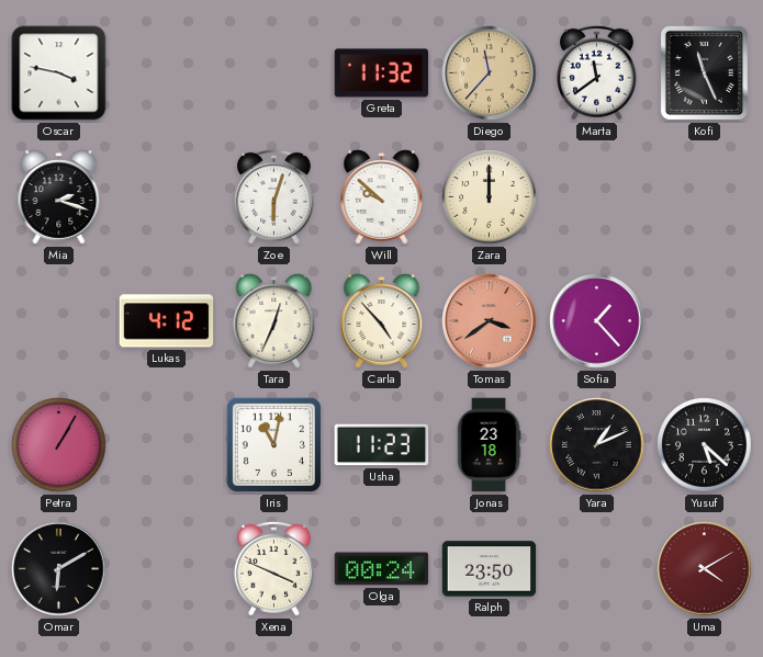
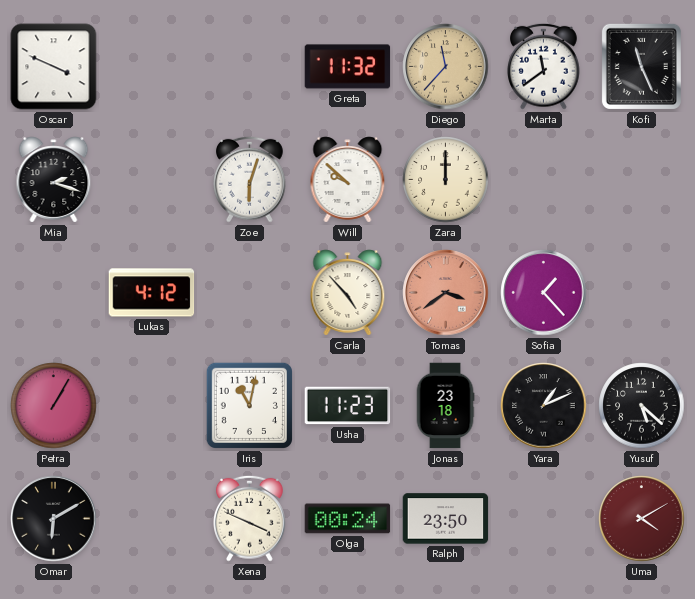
Oscar: 3:47 -> 3:49 (54, 67)
Tara: 12:34 -> none (274, 321)
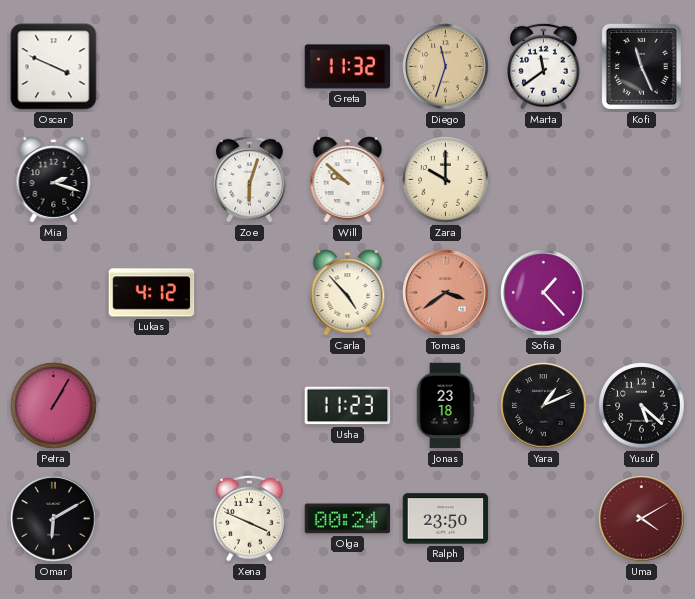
Diego: 11:37 -> 11:33 (446, 67)
Zara: 12:00 -> 10:00 (446, 180)
Iris: 11:02 -> none (249, 405)
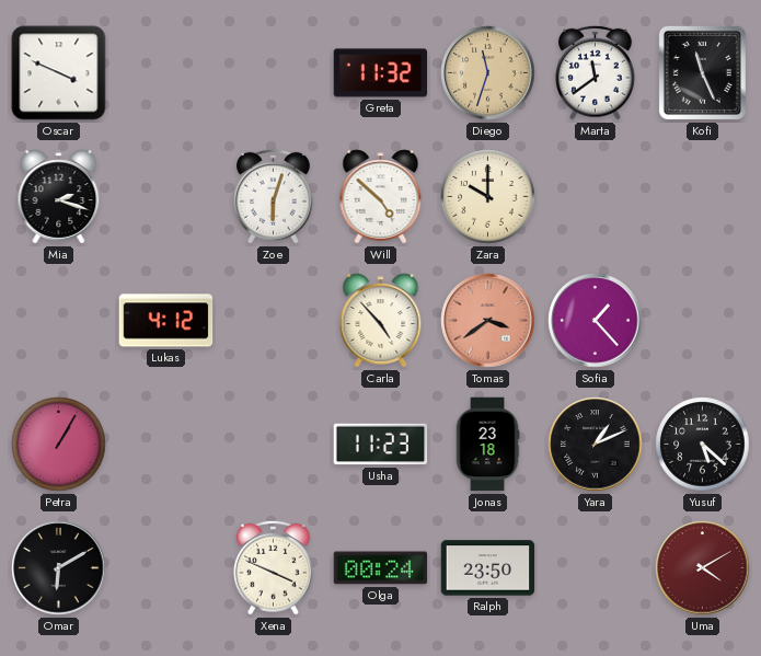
Will: 9:52 -> 4:52 (381, 197)
